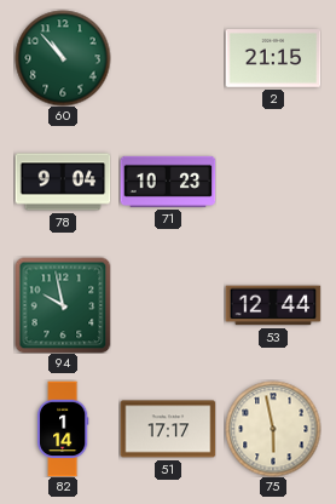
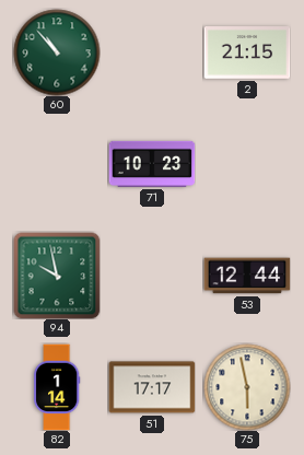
78: 9:04 -> none (63, 182)
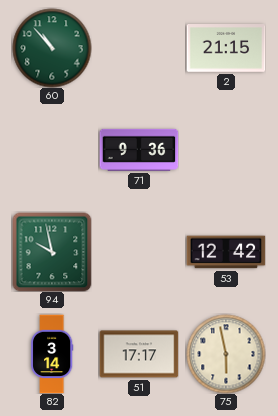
71: 10:23 -> 9:36 (139, 150)
53: 12:44 -> 12:42 (226, 252)
82: 1:14 -> 3:14 (52, 354)
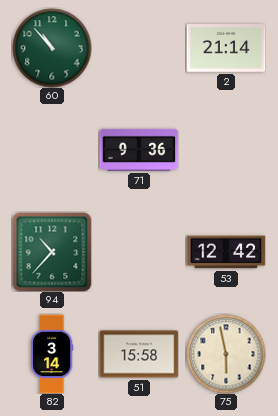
2: 21:15 -> 21:14 (226, 49)
94: 9:58 -> 10:37 (52, 252)
51: 17:17 -> 15:58 (139, 354)
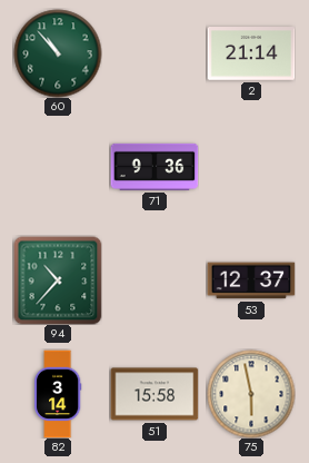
53: 12:42 -> 12:37 (251, 280)
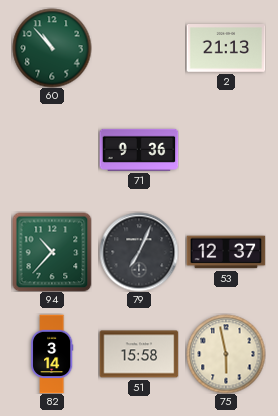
2: 21:14 -> 21:13 (226, 49)
79: none -> 7:04 (139, 252)
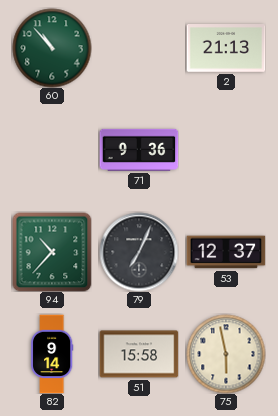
82: 3:14 -> 9:14 (52, 354)
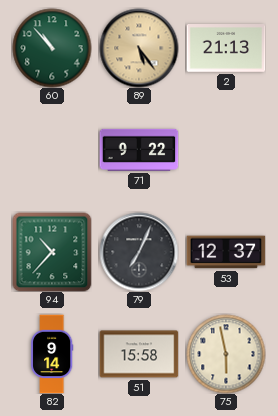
89: none -> 5:24 (139, 48)
71: 9:36 -> 9:22 (139, 150)
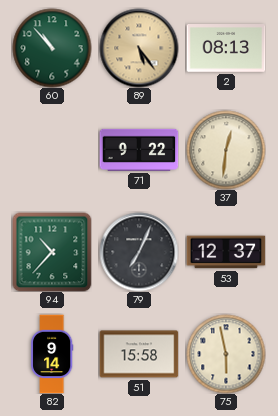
2: 21:13 -> 08:13 (226, 49)
37: none -> 12:31 (226, 150)
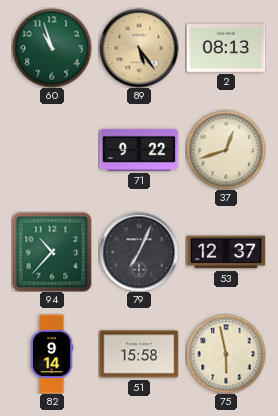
60: 10:53 -> 10:57 (52, 48)
37: 12:31 -> 12:42 (226, 150)
